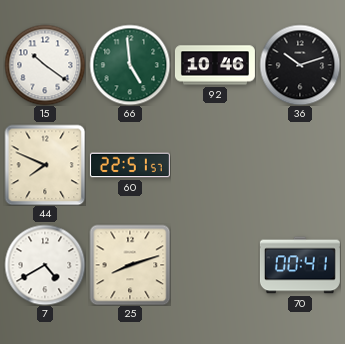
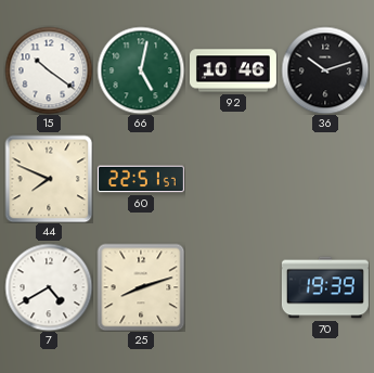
66: 4:59 -> 5:02 (141, 70)
70: 00:41 -> 19:39 (325, 287)
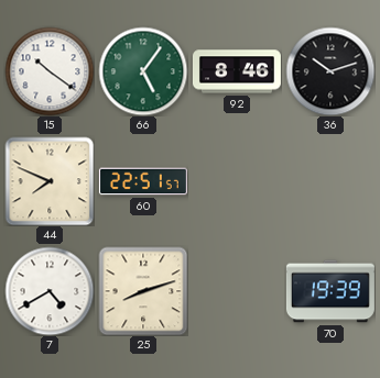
66: 5:02 -> 5:06 (143, 71)
92: 10:46 -> 8:46 (237, 71)
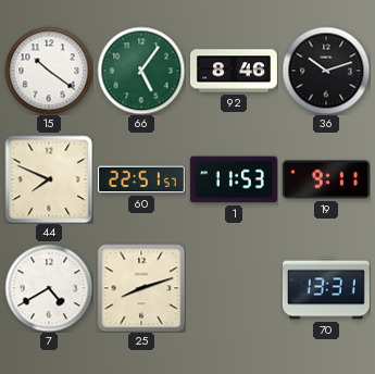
1: none -> 11:53 (234, 179)
19: none -> 9:11 (326, 179)
70: 19:39 -> 13:31 (326, 288)
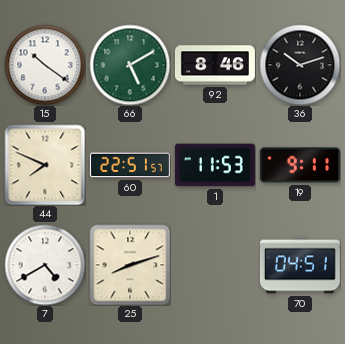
66: 5:06 -> 5:10 (130, 65)
70: 13:31 -> 04:51 (300, 265)
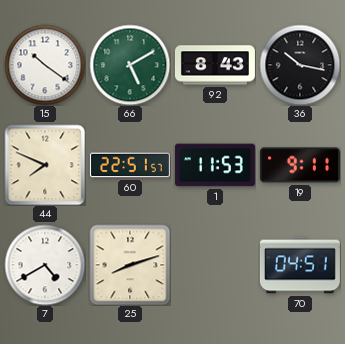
92: 8:46 -> 8:43 (215, 65)
36: 10:12 -> 10:17 (300, 65)
